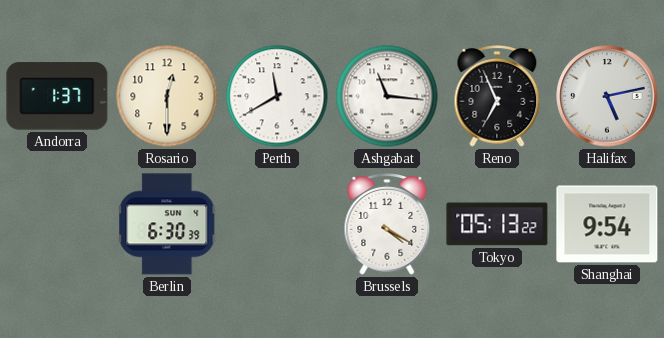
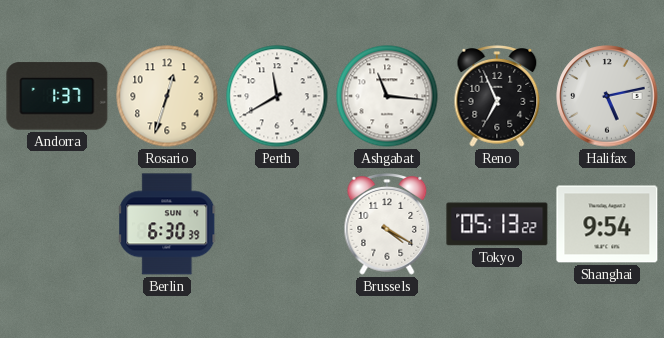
Rosario: 12:30 -> 12:33 (167, 96)
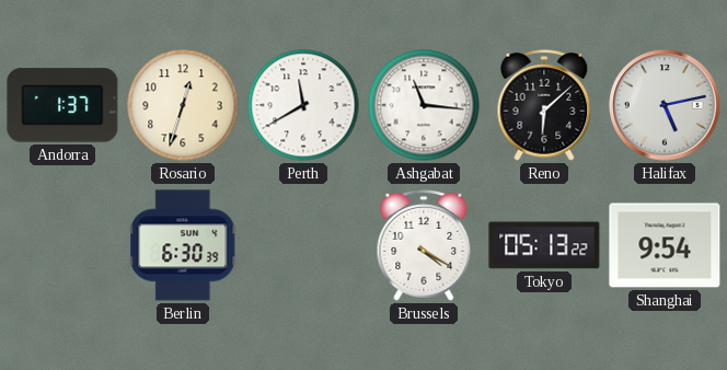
Reno: 6:56 -> 6:08 (544, 106)
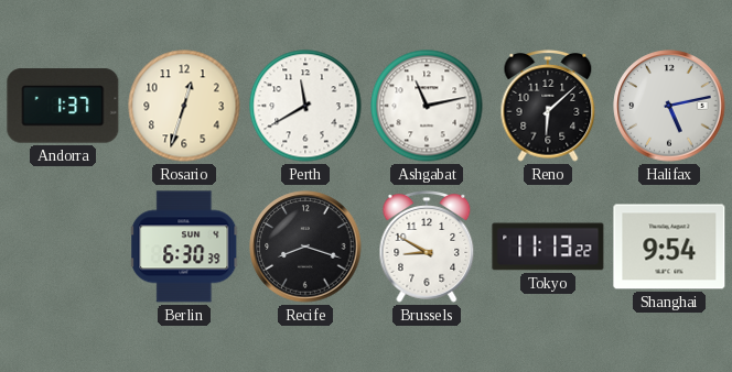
Ashgabat: 11:16 -> 11:13 (427, 106)
Recife: none -> 8:18 (305, 247)
Brussels: 4:20 -> 8:50 (427, 248)
Tokyo: 05:13 -> 11:13 (548, 247)
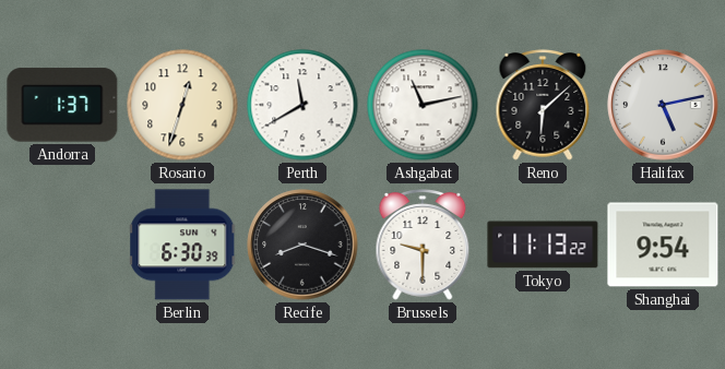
Brussels: 8:50 -> 9:30 (423, 246)
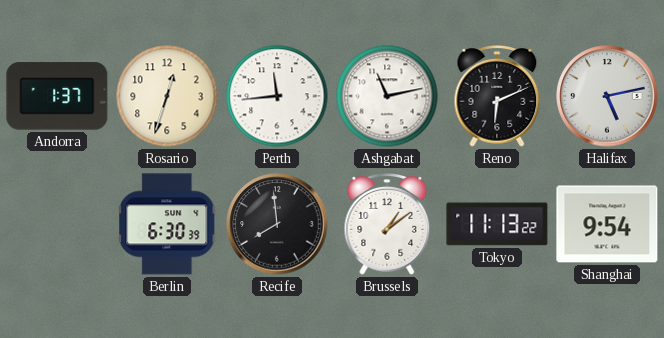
Perth: 11:40 -> 11:44 (277, 96)
Reno: 6:08 -> 6:11 (497, 97)
Recife: 8:18 -> 7:59 (277, 224)
Brussels: 9:30 -> 1:09 (387, 225)
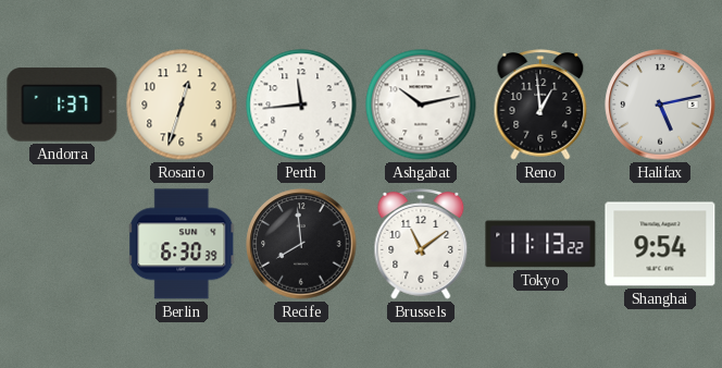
Ashgabat: 11:13 -> 10:13 (421, 105)
Reno: 6:11 -> 12:59 (540, 106)
Brussels: 1:09 -> 11:09 (421, 245)
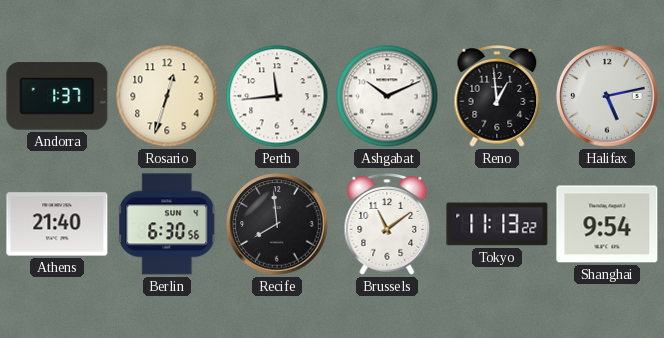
Ashgabat: 10:13 -> 10:11 (387, 96)
Athens: none -> 21:40 (57, 224)
Berlin: 6:30:39 -> 6:30:56 (168, 224)
